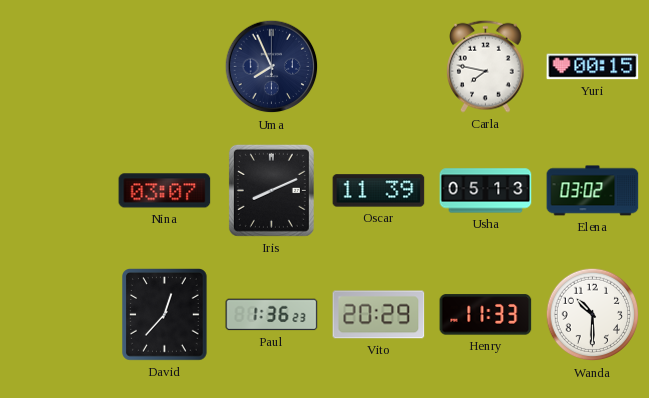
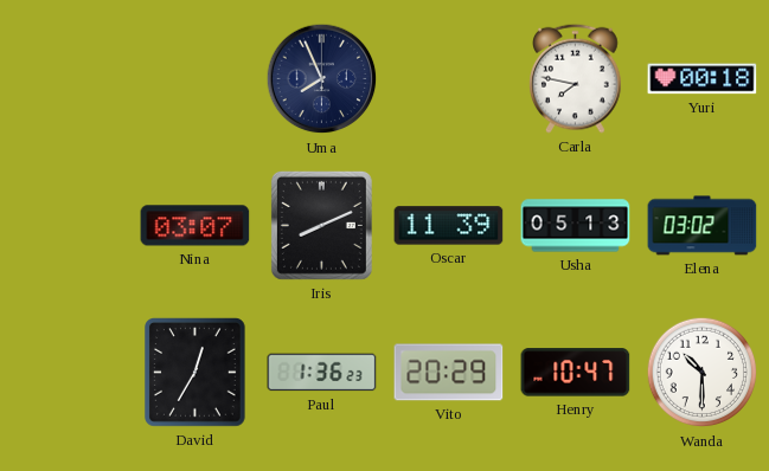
Yuri: 00:15 -> 00:18 (703, 79)
David: 12:37 -> 12:35 (196, 373)
Henry: 11:33 -> 10:47 (576, 373)
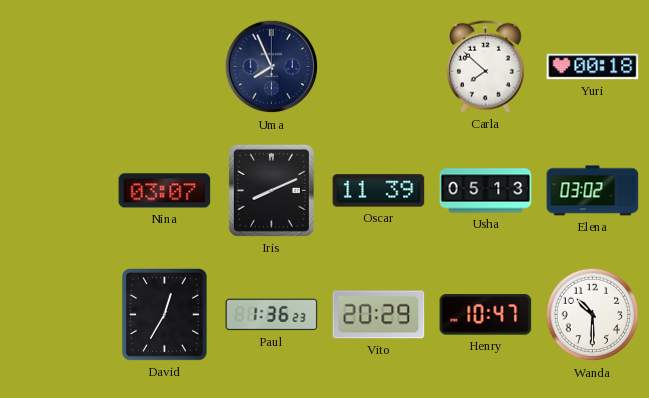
Carla: 7:47 -> 7:52 (486, 66)
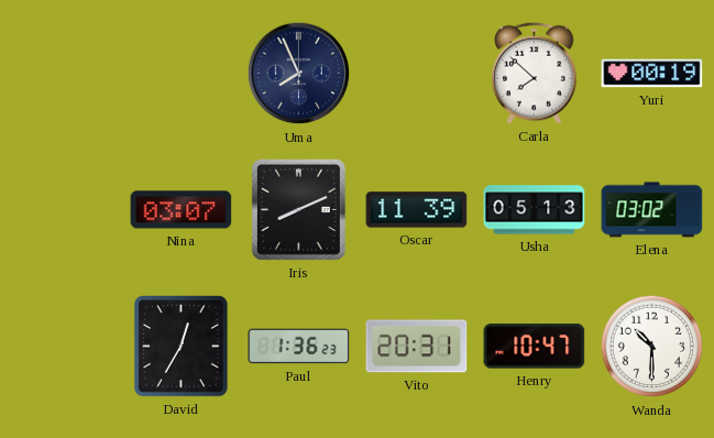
Yuri: 00:18 -> 00:19 (652, 74)
Vito: 20:29 -> 20:31 (417, 347)
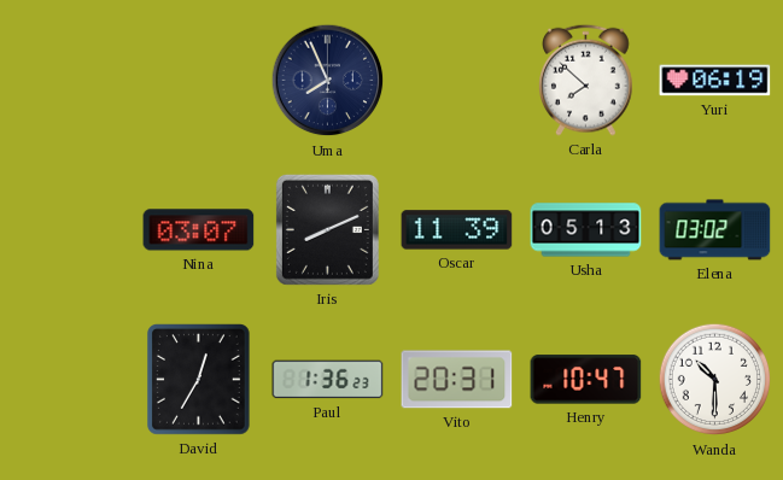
Yuri: 00:19 -> 06:19 (715, 81)
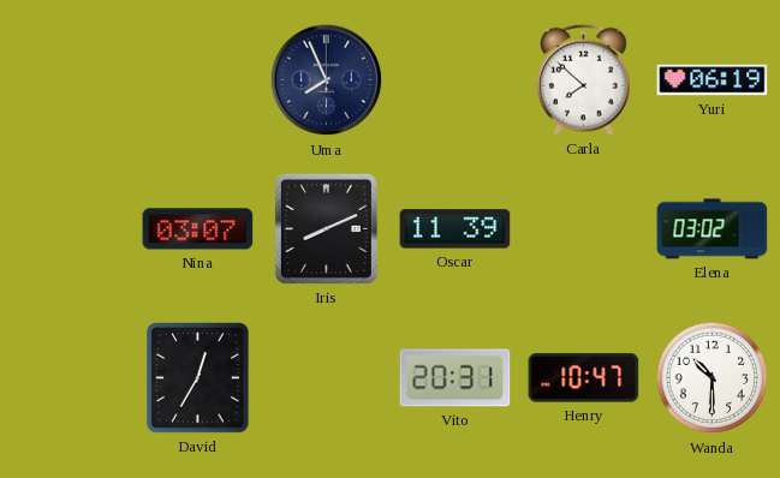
Usha: 05:13 -> none (586, 230)
Paul: 1:36 -> none (328, 380)
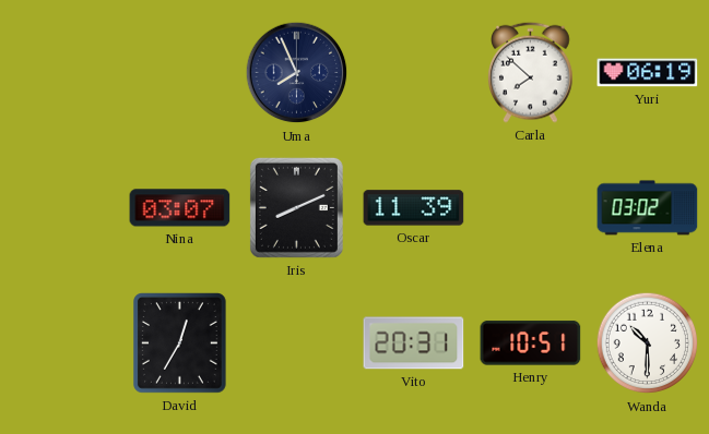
Henry: 10:47 -> 10:51 (531, 343)
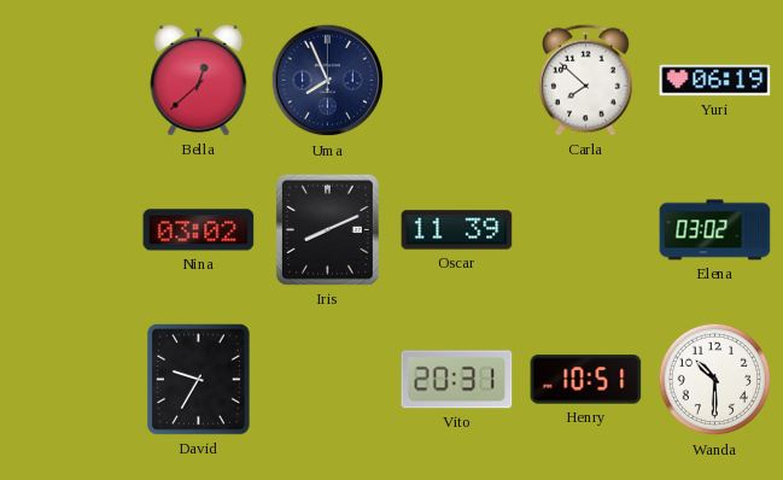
Bella: none -> 12:38 (199, 80)
Nina: 03:07 -> 03:02 (199, 230)
David: 12:35 -> 9:35 (199, 380)
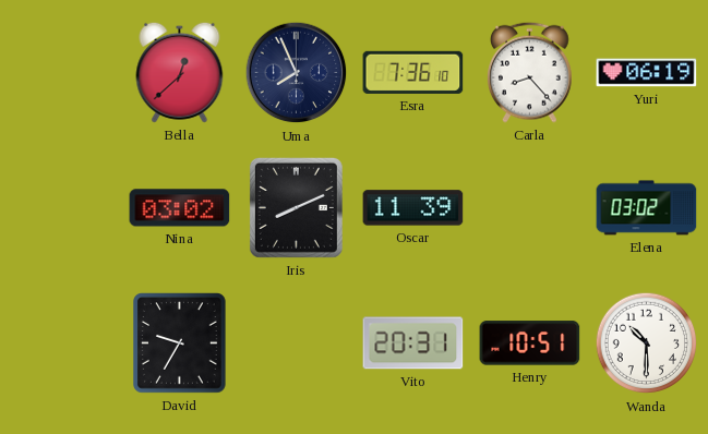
Esra: none -> 7:36 (413, 72)
Carla: 7:52 -> 8:23 (530, 72)
